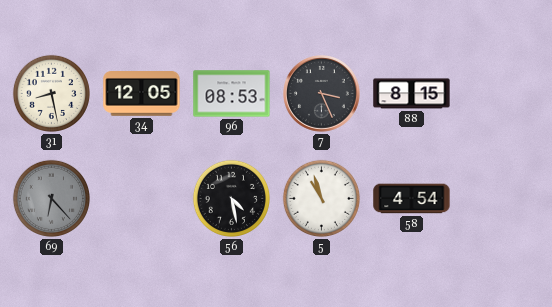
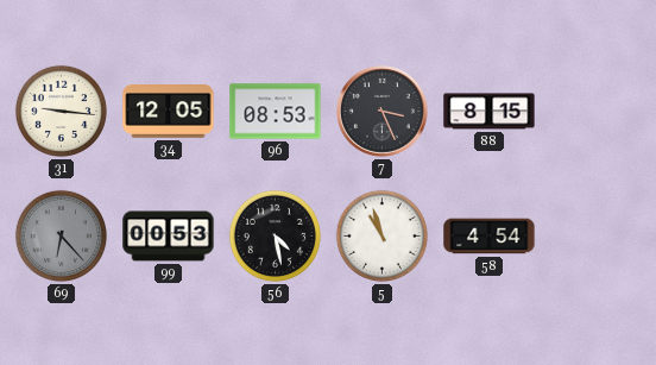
31: 8:28 -> 9:16 (61, 111)
99: none -> 00:53 (169, 237)
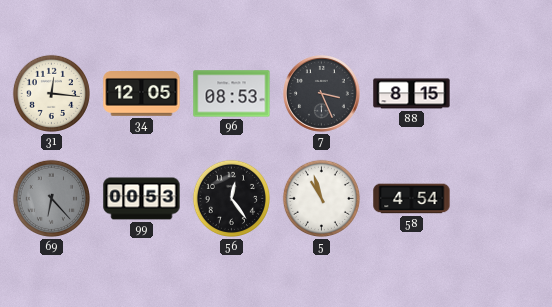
31: 9:16 -> 12:16 (51, 93)
56: 4:28 -> 12:24 (231, 198)
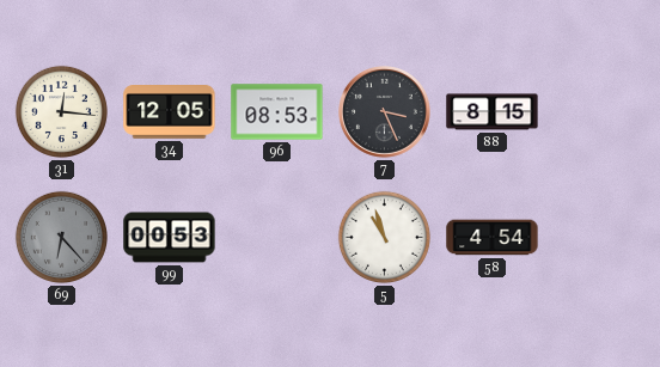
56: 12:24 -> none (231, 198)
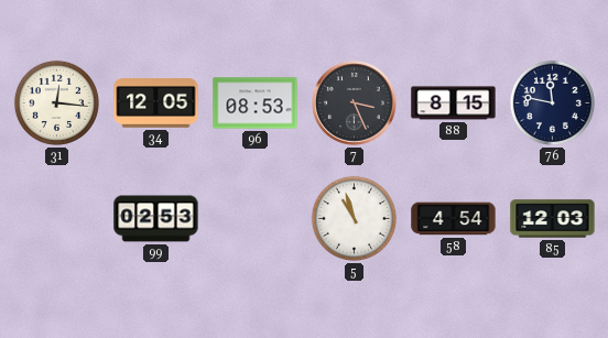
76: none -> 11:47 (552, 102)
69: 6:23 -> none (61, 237)
99: 00:53 -> 02:53 (156, 219)
85: none -> 12:03 (553, 219)
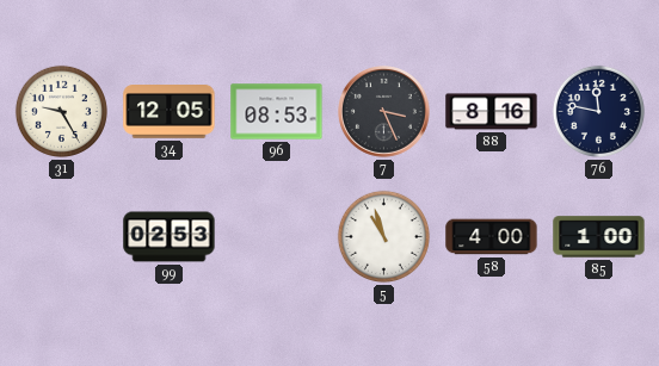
31: 12:16 -> 9:25 (61, 111)
88: 8:15 -> 8:16 (492, 112)
58: 4:54 -> 4:00 (492, 237)
85: 12:03 -> 1:00 (599, 237)
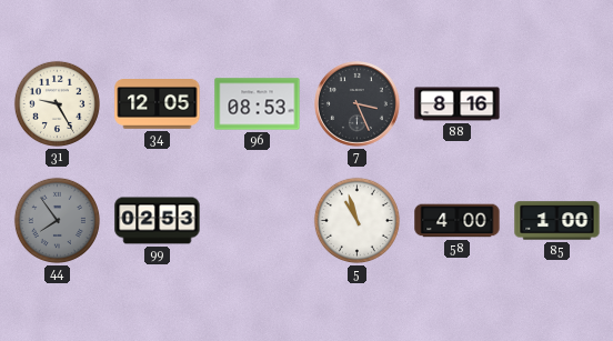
76: 11:47 -> none (598, 111)
44: none -> 7:54 (57, 220)
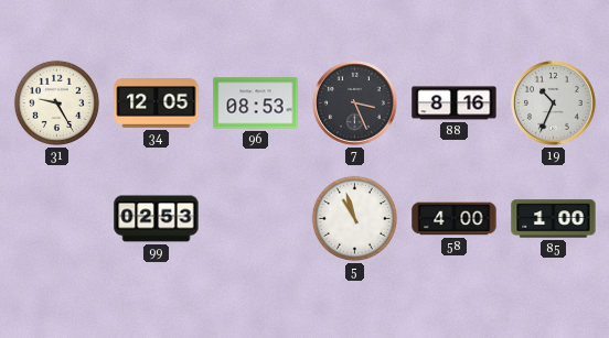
19: none -> 10:34 (554, 103)
44: 7:54 -> none (57, 220)
